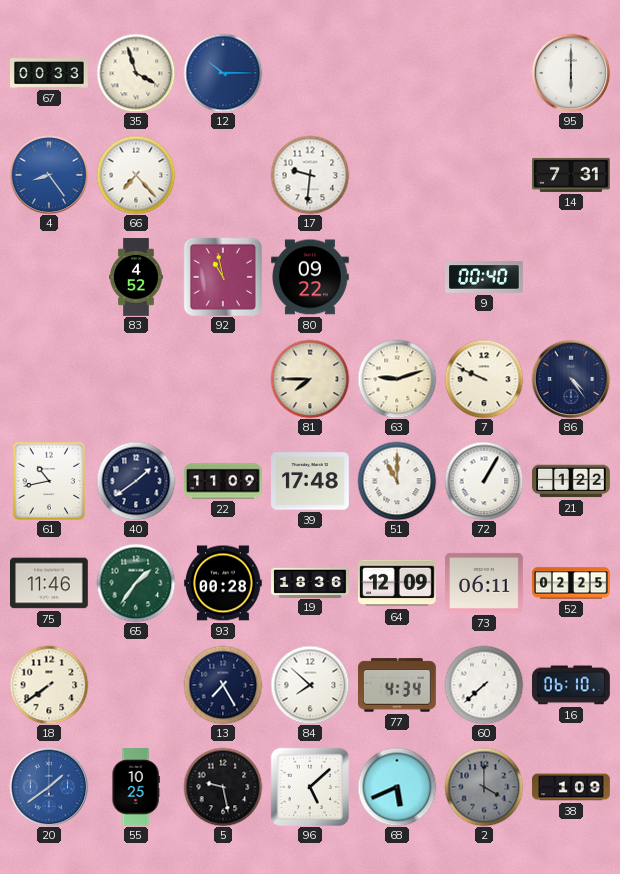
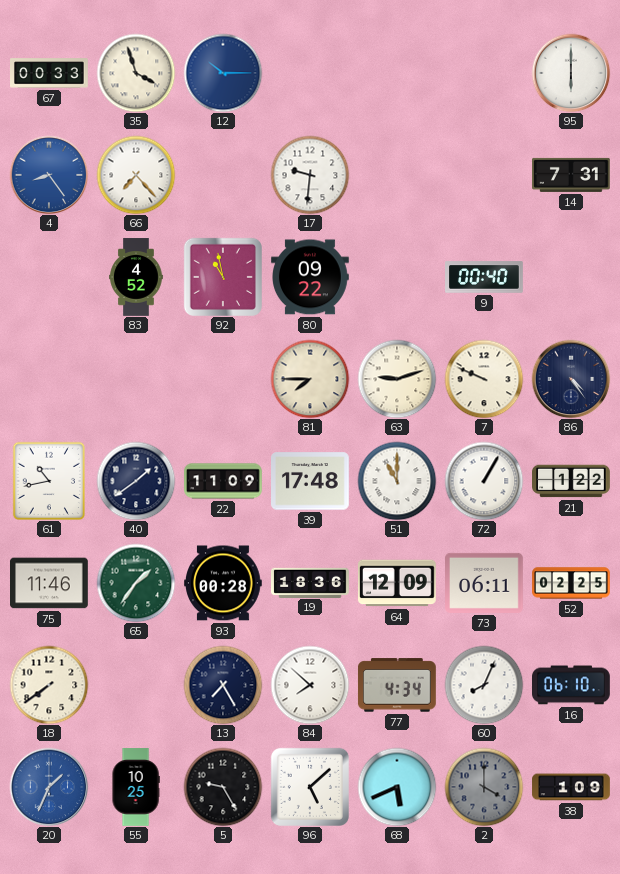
60: 7:38 -> 8:04 (484, 685)
20: 1:39 -> 1:34 (49, 787)
5: 9:28 -> 9:25 (223, 787)
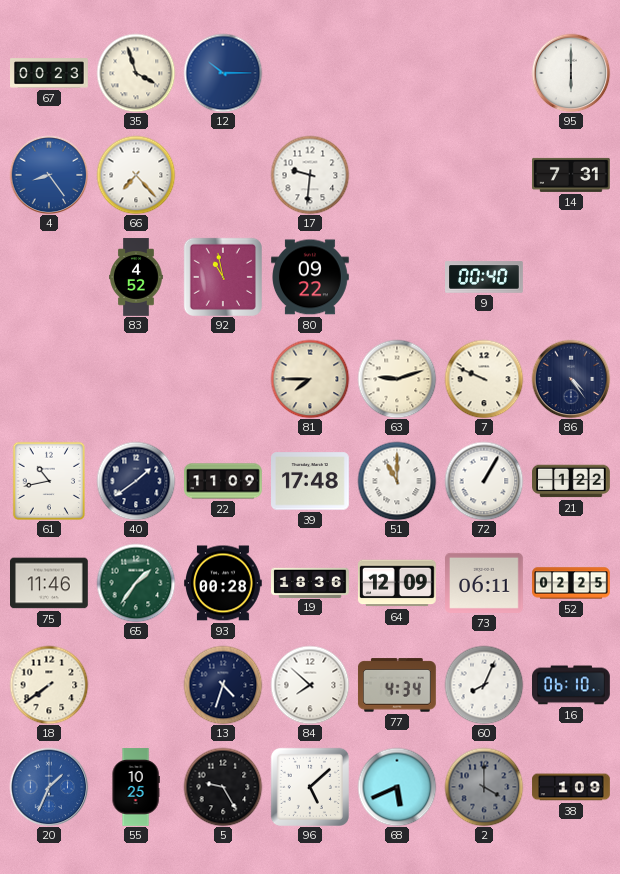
67: 00:33 -> 00:23 (49, 73)
13: 7:25 -> 4:33 (223, 685)
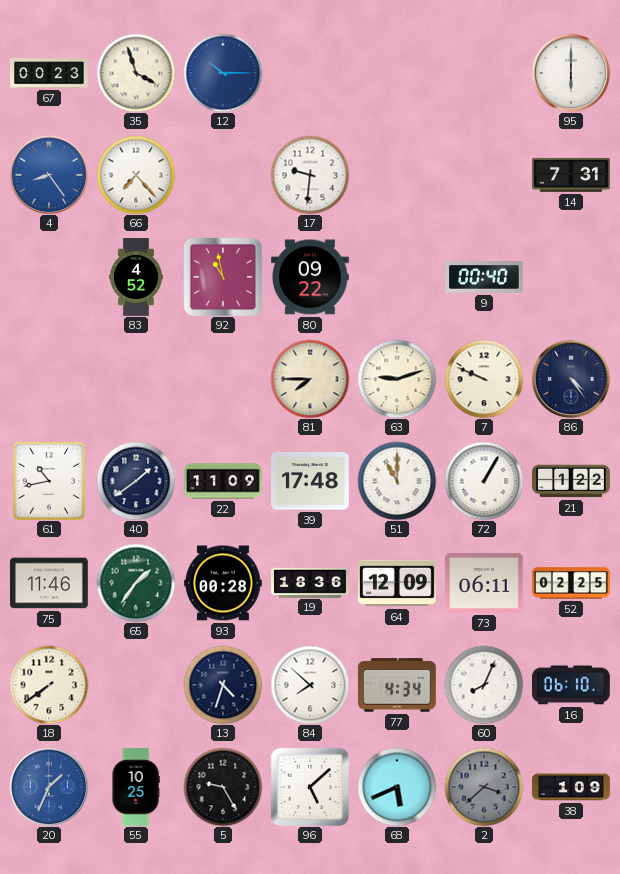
2: 4:00 -> 3:38 (484, 787)
